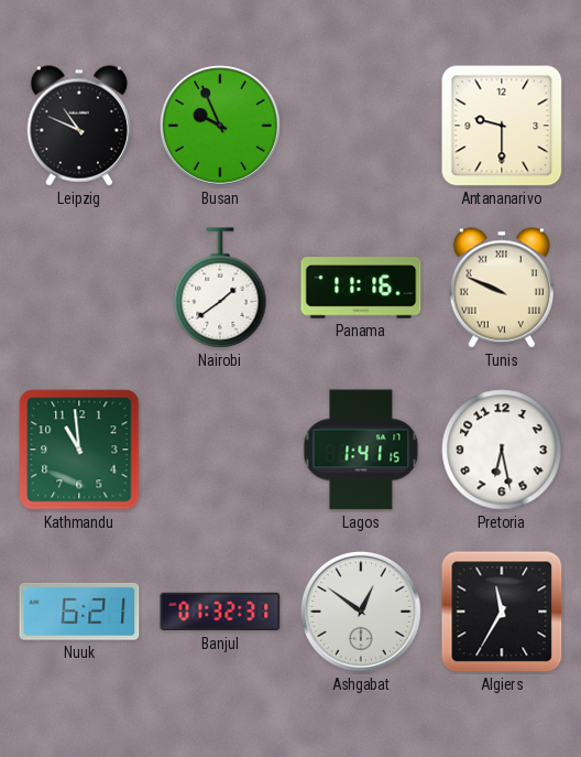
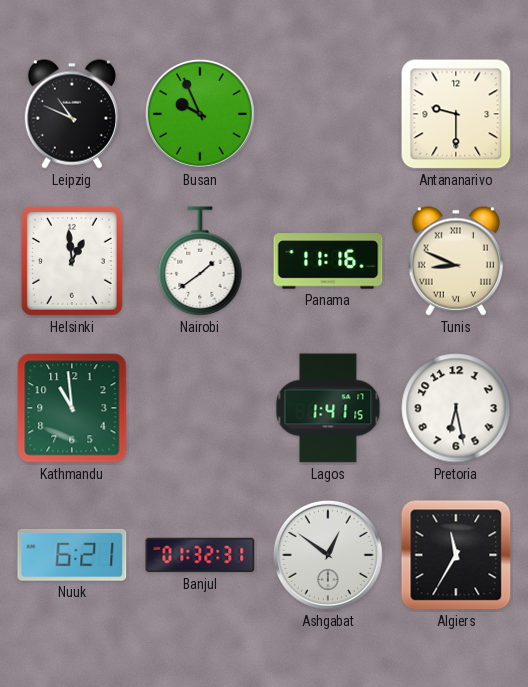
Helsinki: none -> 12:59 (72, 261)
Tunis: 9:49 -> 8:49 (456, 261)
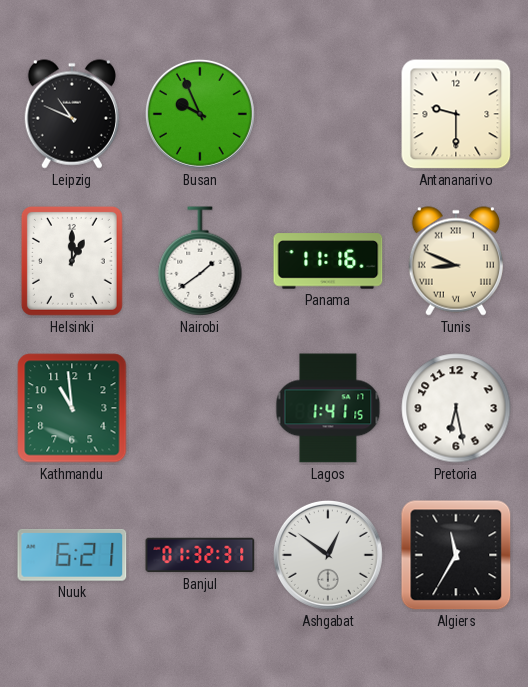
Helsinki: 12:59 -> 1:00 (72, 261)
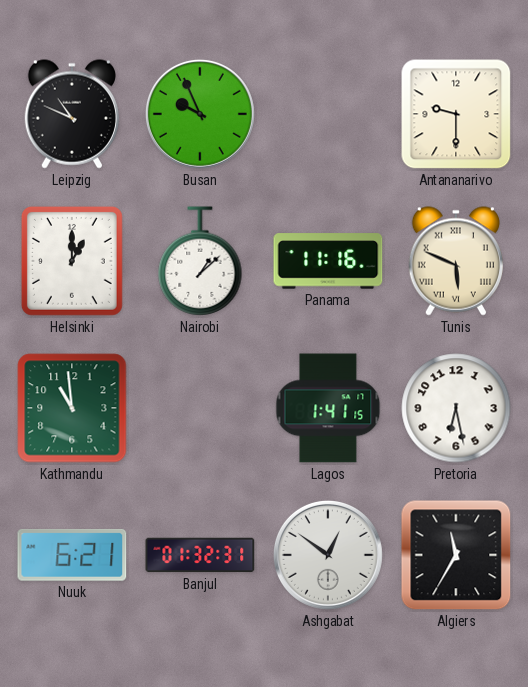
Nairobi: 1:39 -> 1:08 (200, 261)
Tunis: 8:49 -> 5:49 (456, 261)
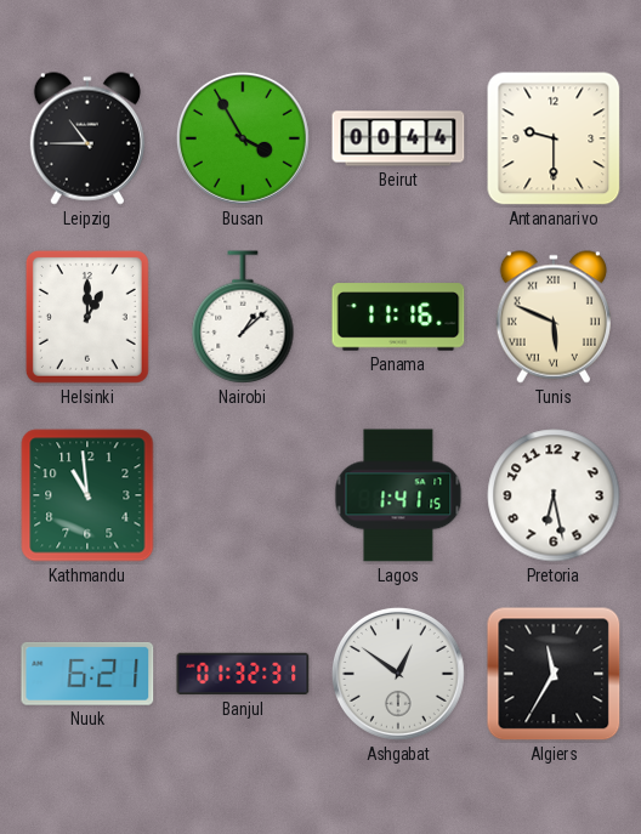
Leipzig: 10:49 -> 10:45 (87, 138)
Busan: 9:56 -> 3:55 (243, 138)
Beirut: none -> 00:44 (398, 138)
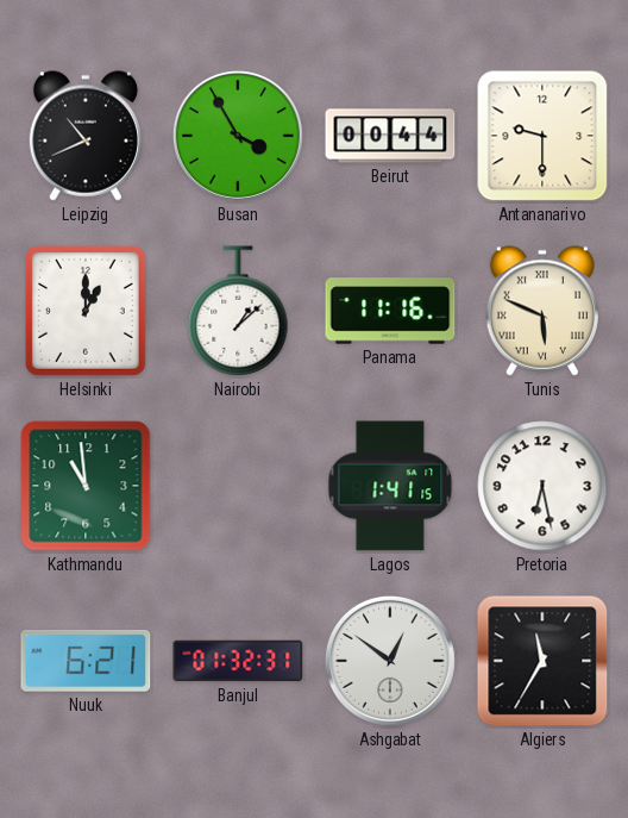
Leipzig: 10:45 -> 10:41 (86, 136)
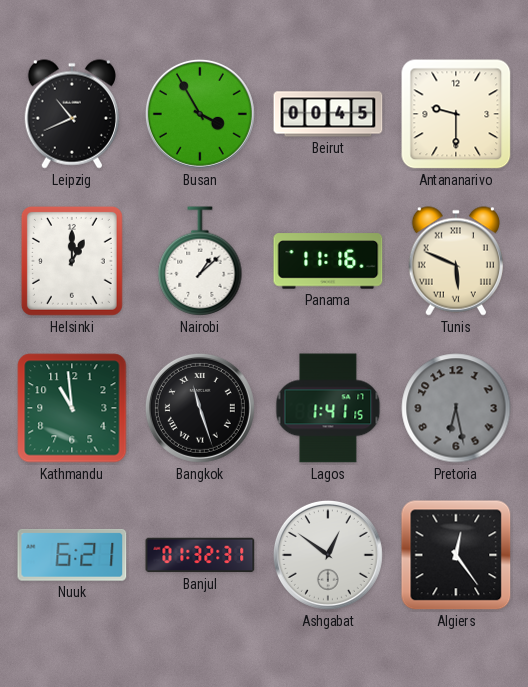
Beirut: 00:44 -> 00:45 (328, 114)
Bangkok: none -> 11:27 (200, 408)
Pretoria dial: white -> grey (456, 408)
Algiers: 11:35 -> 12:24 (456, 555)
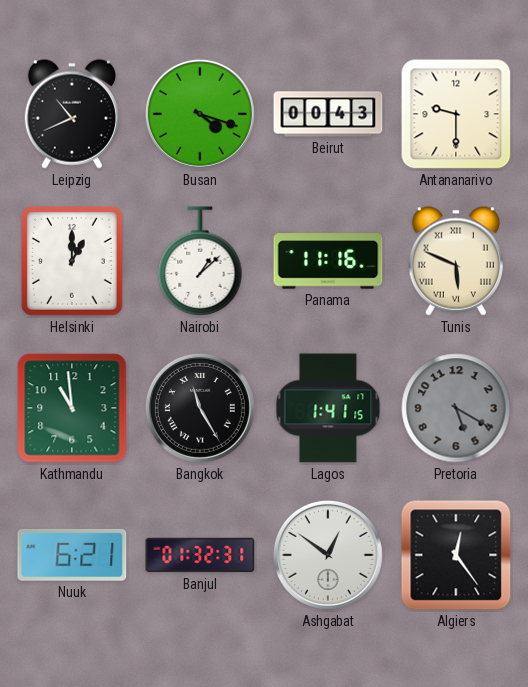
Busan: 3:55 -> 4:18 (200, 114)
Beirut: 00:45 -> 00:43 (328, 114)
Bangkok: 11:27 -> 11:25 (200, 408)
Pretoria: 6:28 -> 5:20 (456, 408)
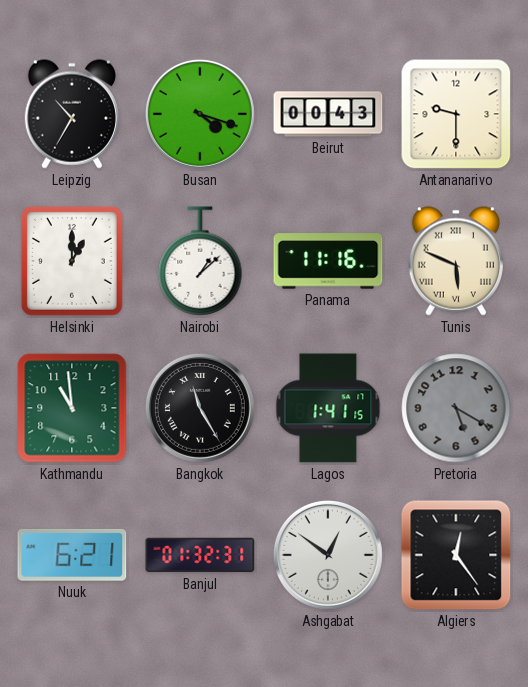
Leipzig: 10:41 -> 10:35 (72, 114)
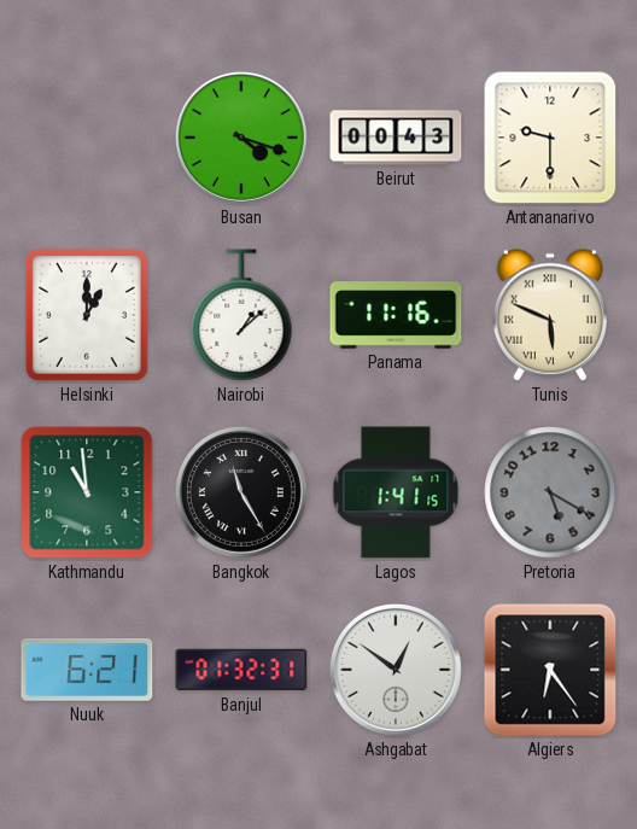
Leipzig: 10:35 -> none (72, 114)
Algiers: 12:24 -> 6:24 (550, 670)
